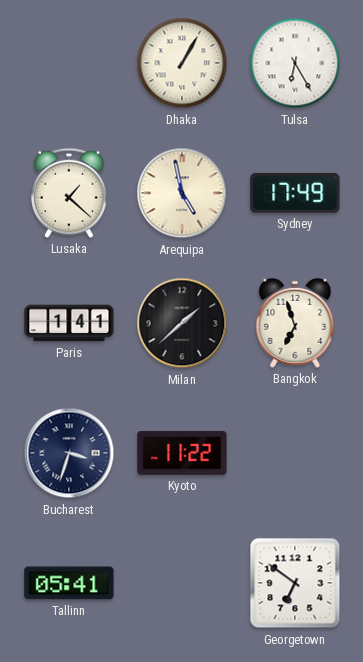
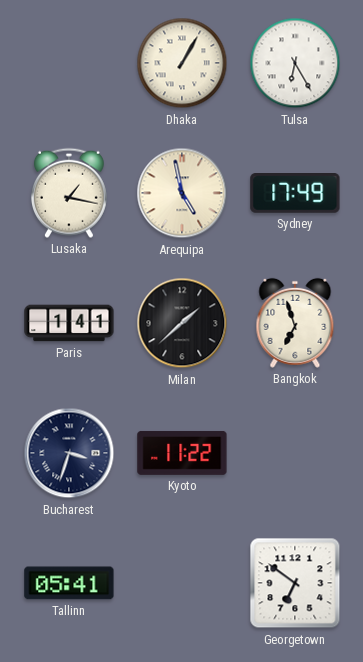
Lusaka: 1:22 -> 1:17 (69, 193)
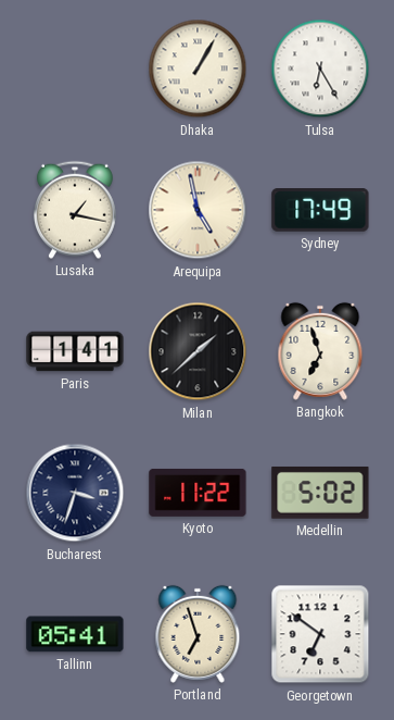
Medellin: none -> 5:02 (320, 493)
Portland: none -> 6:57 (198, 634)
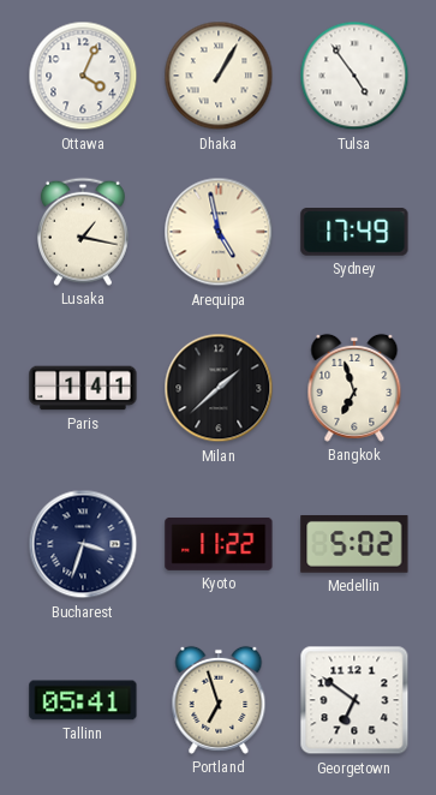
Ottawa: none -> 4:04 (83, 76)
Tulsa: 6:25 -> 4:54 (354, 76)
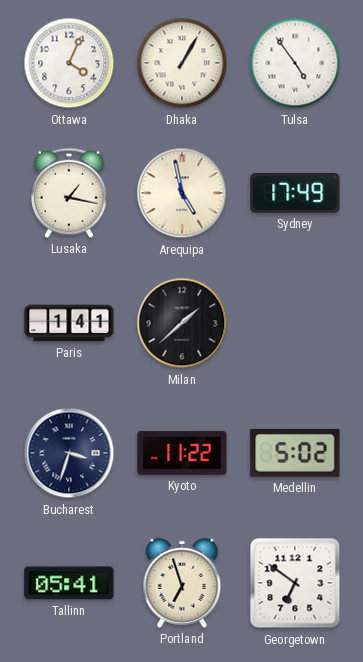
Bangkok: 6:57 -> none (354, 388)
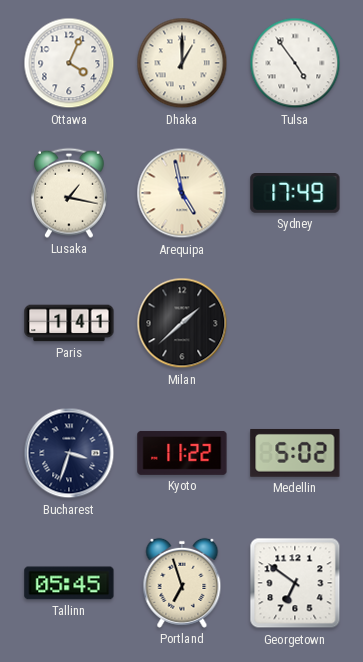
Dhaka: 1:05 -> 1:00 (182, 63)
Tallinn: 05:41 -> 05:45 (69, 583)
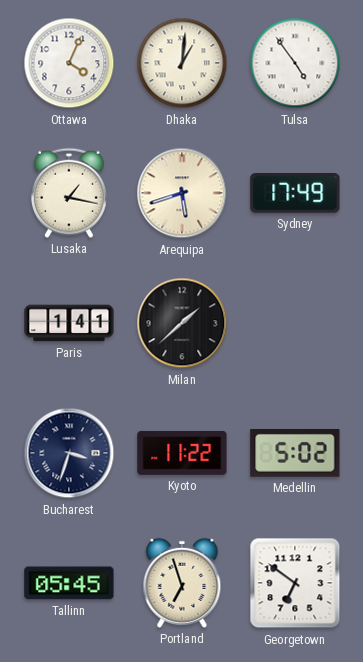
Dhaka: 1:00 -> 1:01 (182, 63)
Arequipa: 4:58 -> 5:42 (182, 193)
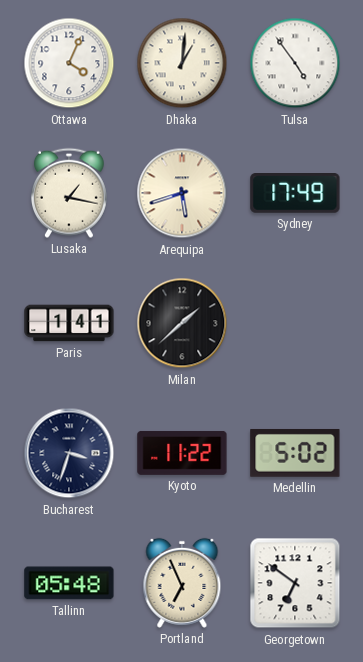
Tallinn: 05:45 -> 05:48 (69, 583)
Portland: 6:57 -> 6:56 (182, 583)
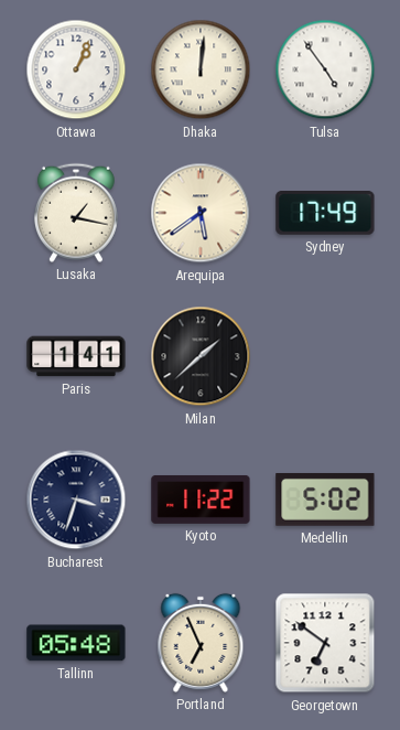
Ottawa: 4:04 -> 1:04 (76, 69)
Dhaka: 1:01 -> 12:01 (201, 69)
Arequipa: 5:42 -> 5:39 (201, 213)
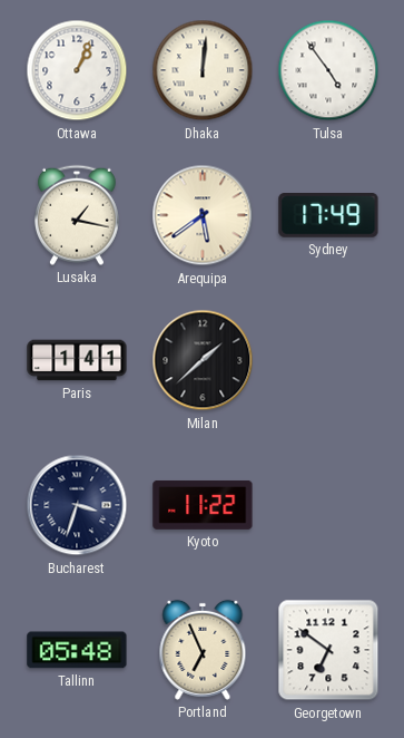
Medellin: 5:02 -> none (325, 500)
